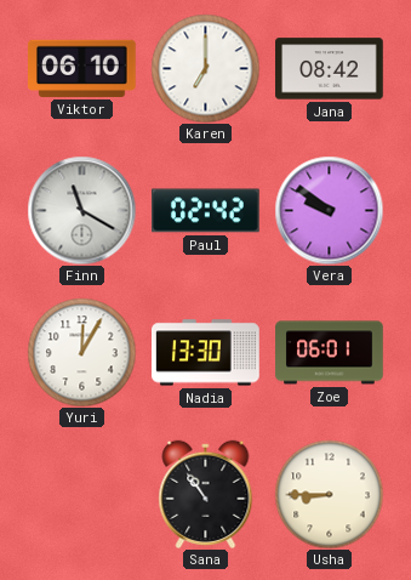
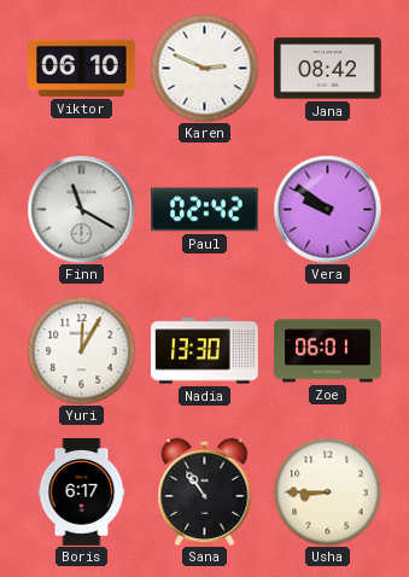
Karen: 7:00 -> 2:49 (204, 68)
Boris: none -> 6:17 (82, 493)
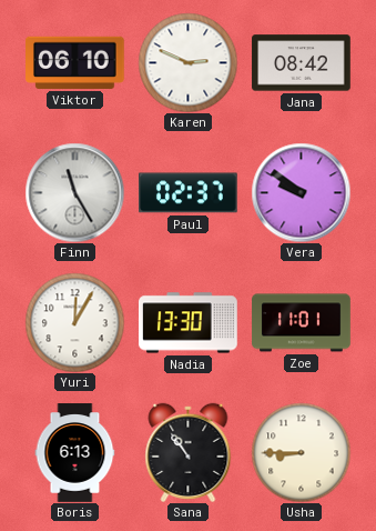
Finn: 11:20 -> 11:25 (74, 192)
Paul: 02:42 -> 02:37 (189, 193)
Zoe: 06:01 -> 11:01 (302, 323)
Boris: 6:17 -> 6:13 (75, 453)
